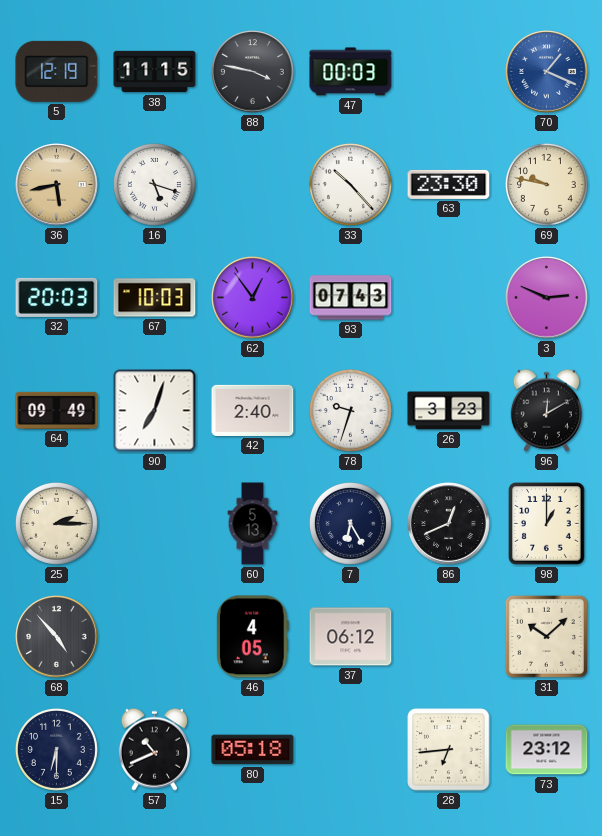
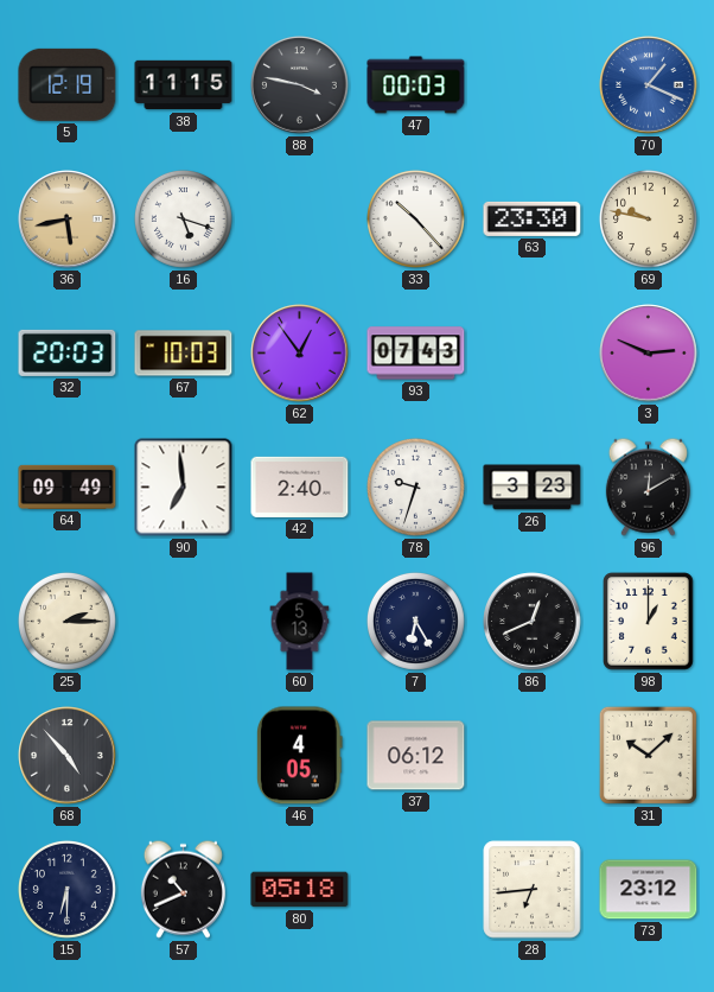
90: 7:03 -> 6:59 (184, 488)
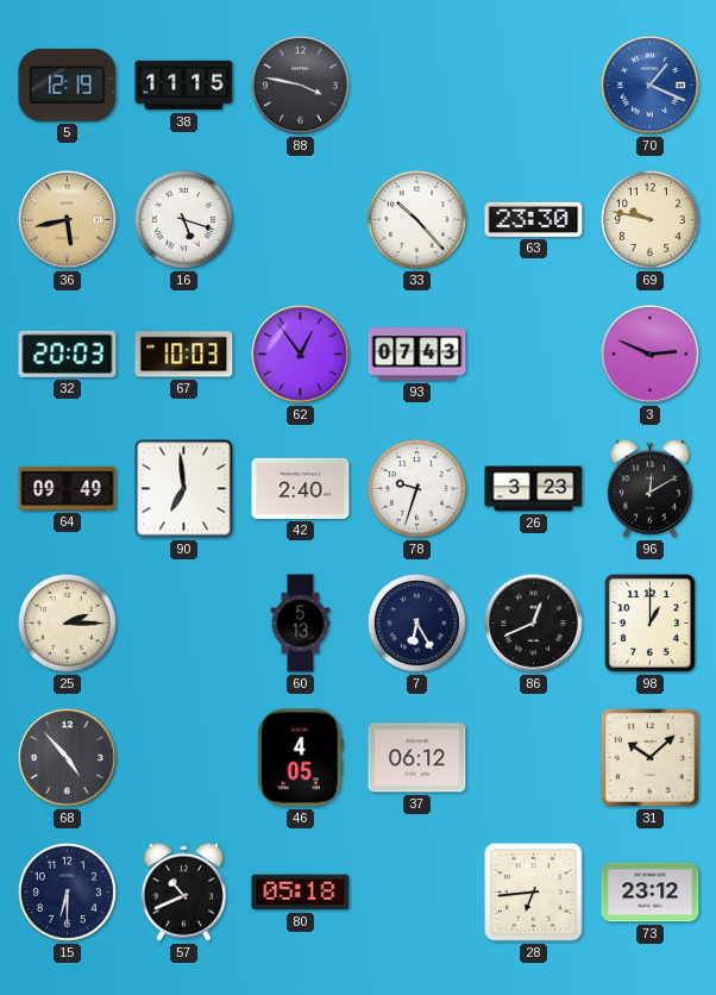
47: 00:03 -> none (416, 85)
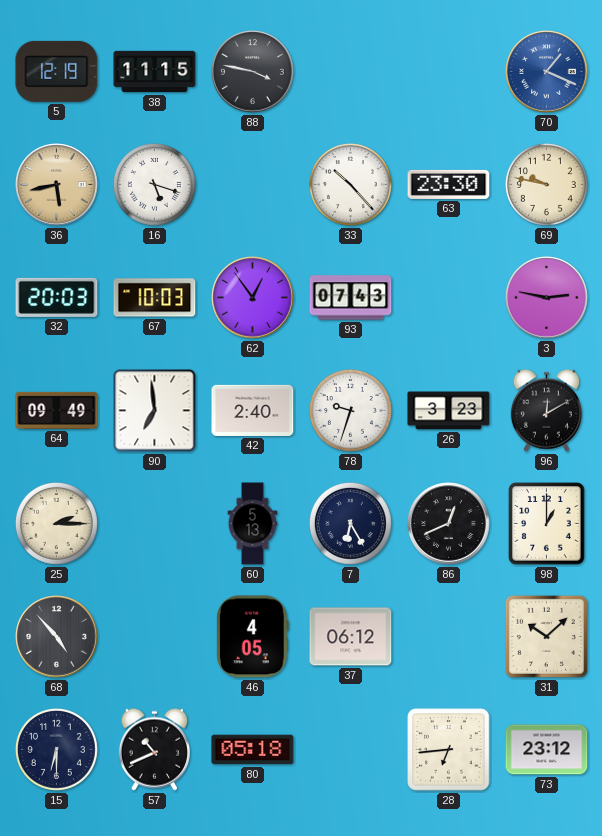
3: 2:49 -> 2:47 (547, 298)
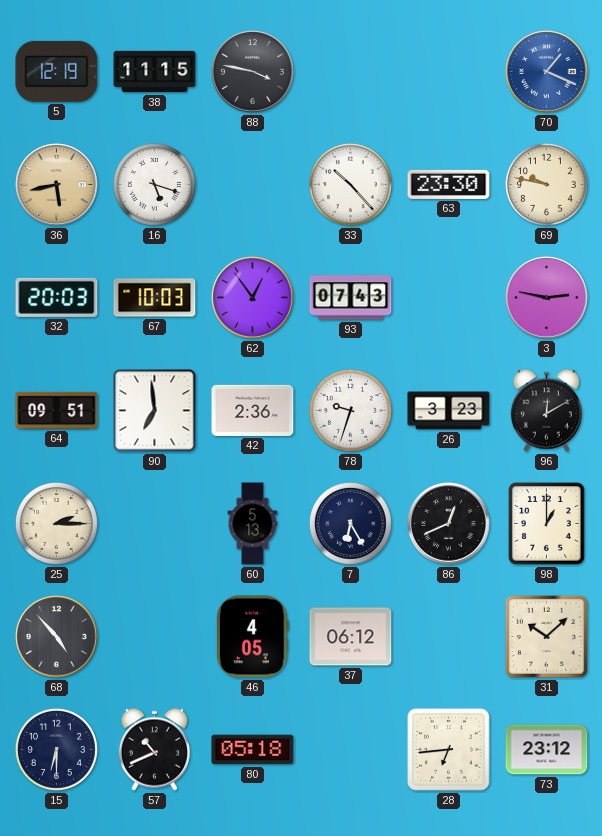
64: 09:49 -> 09:51 (57, 410)
42: 2:40 -> 2:36 (253, 410)
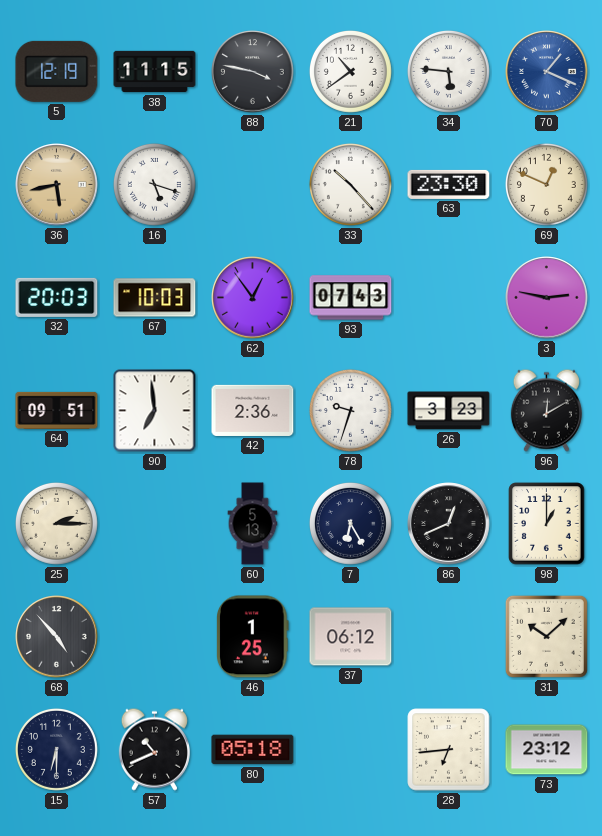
21: none -> 10:39 (350, 71)
34: none -> 5:46 (448, 71)
69: 9:47 -> 12:49 (546, 184)
46: 4:05 -> 1:25 (253, 637)
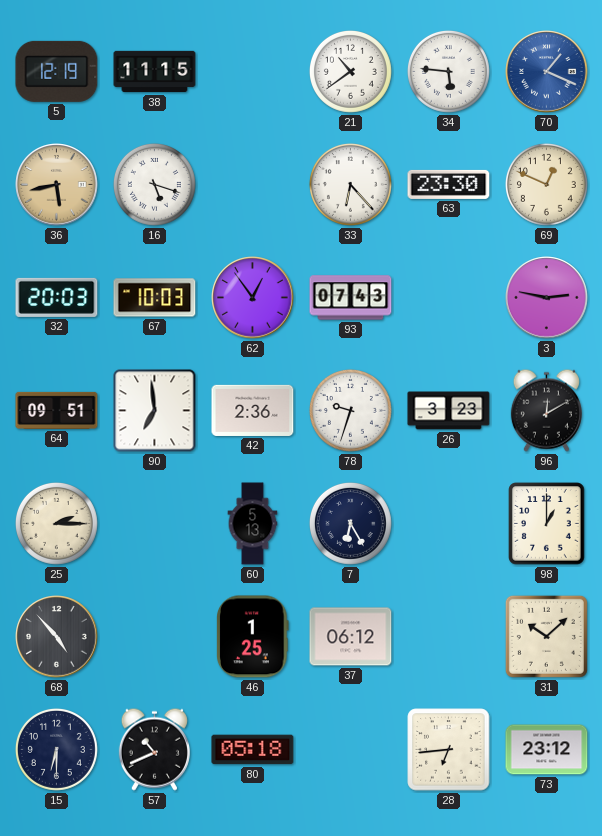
88: 3:47 -> none (253, 72)
33: 10:23 -> 6:23 (350, 184)
86: 12:41 -> none (449, 524)
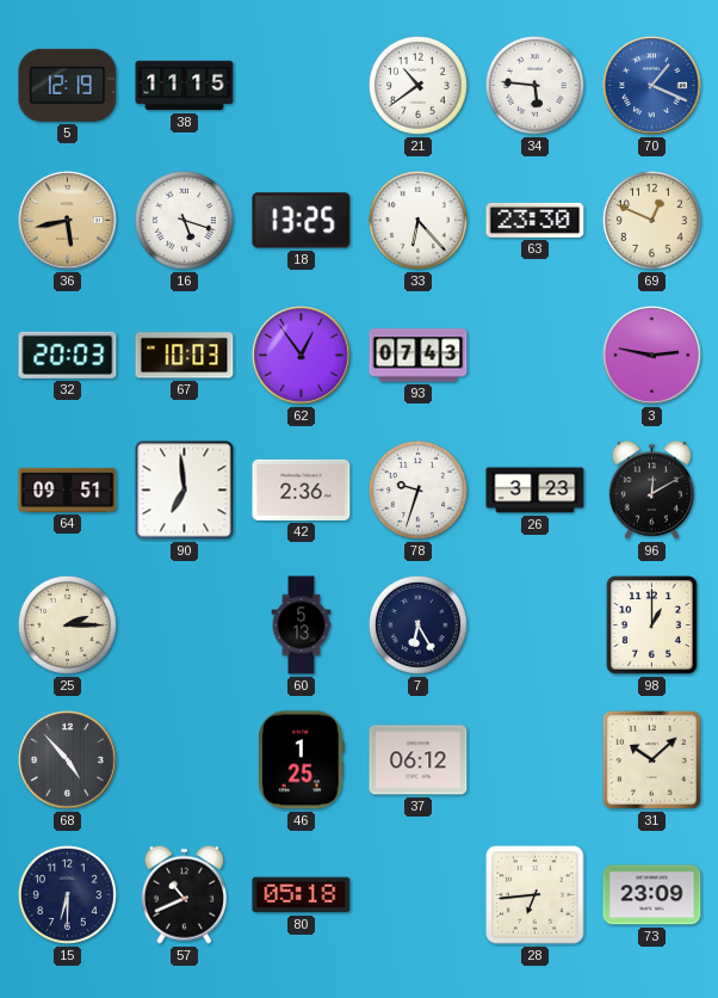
18: none -> 13:25 (302, 221)
73: 23:12 -> 23:09 (652, 895)
